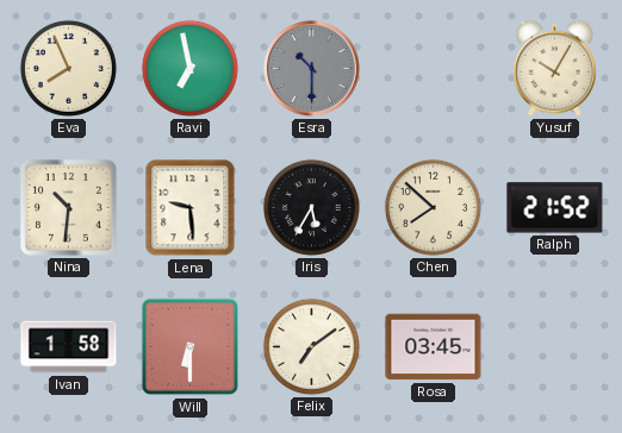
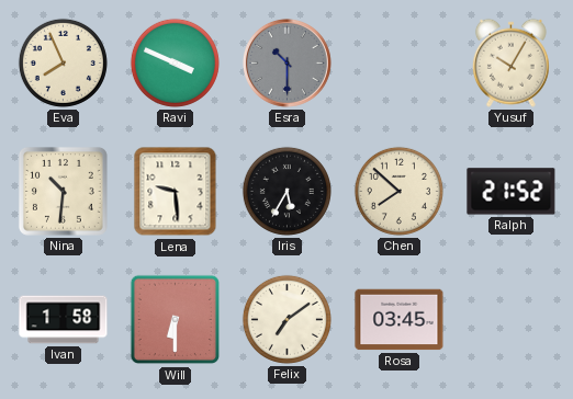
Ravi: 6:58 -> 3:49 (175, 62)
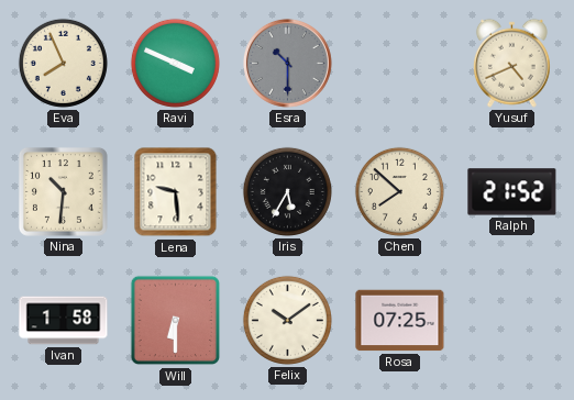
Yusuf: 10:05 -> 4:41 (511, 63)
Felix: 7:09 -> 10:09 (287, 320)
Rosa: 03:45 -> 07:25 (400, 321)
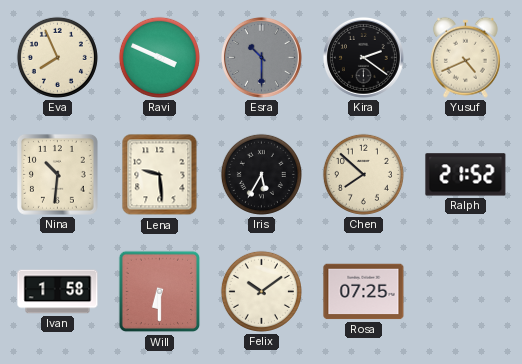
Kira: none -> 2:21 (363, 57)
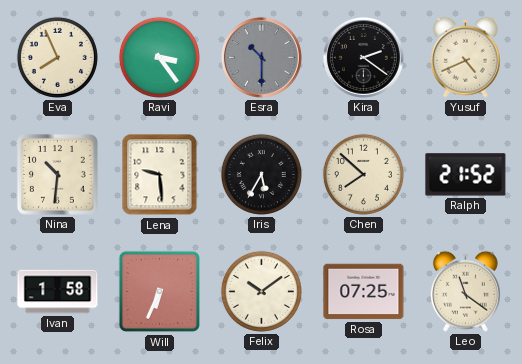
Ravi: 3:49 -> 3:24 (159, 57)
Will: 6:30 -> 6:34 (160, 292)
Leo: none -> 11:21 (465, 291)
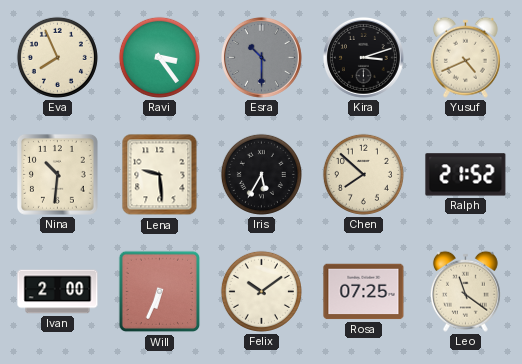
Kira: 2:21 -> 3:12 (363, 57)
Ivan: 1:58 -> 2:00 (58, 292)
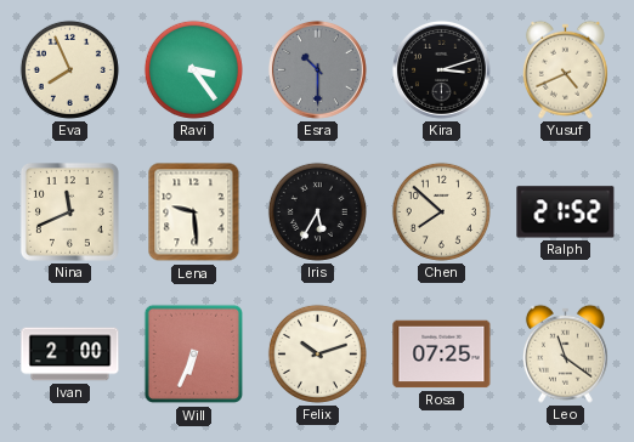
Nina: 10:31 -> 11:41 (70, 212)
Felix: 10:09 -> 10:12 (317, 353)
